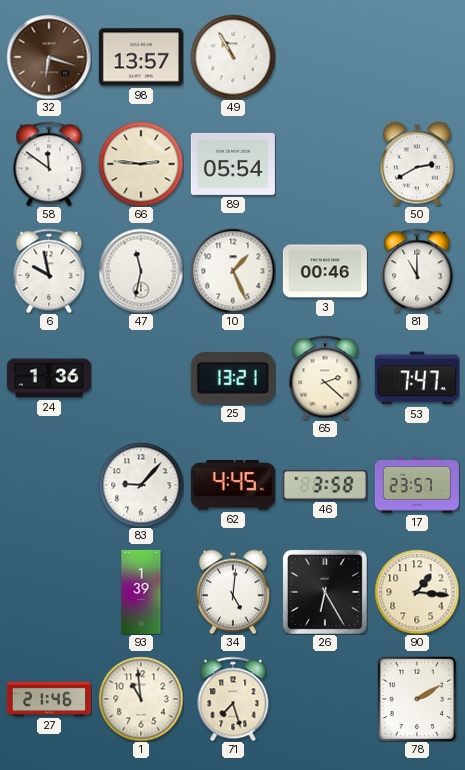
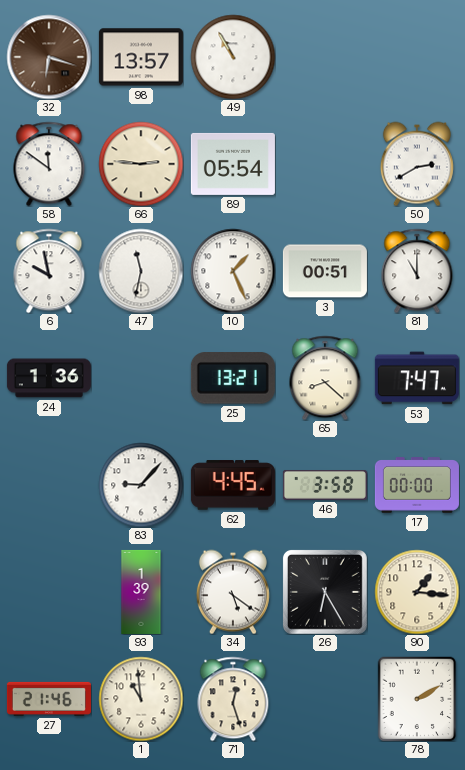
3: 00:46 -> 00:51 (325, 271)
65: 2:22 -> 8:22 (325, 378)
17: 23:57 -> 00:00 (417, 485)
34: 5:01 -> 5:21 (233, 592)
71: 7:27 -> 12:27 (233, 699)
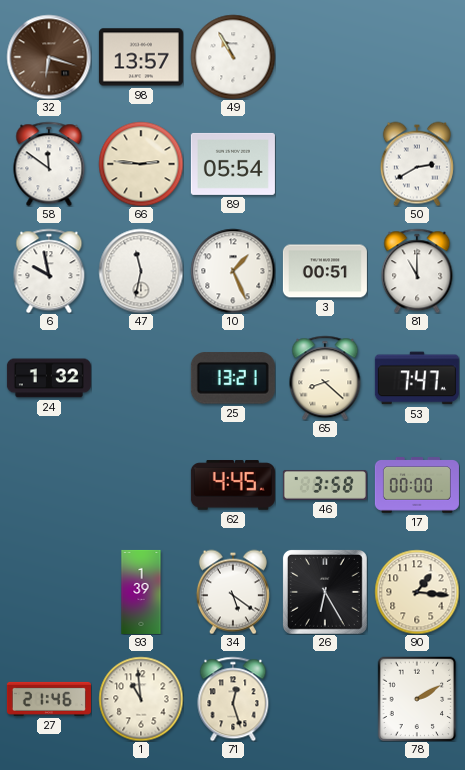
24: 1:36 -> 1:32 (49, 378)
83: 9:07 -> none (141, 485)
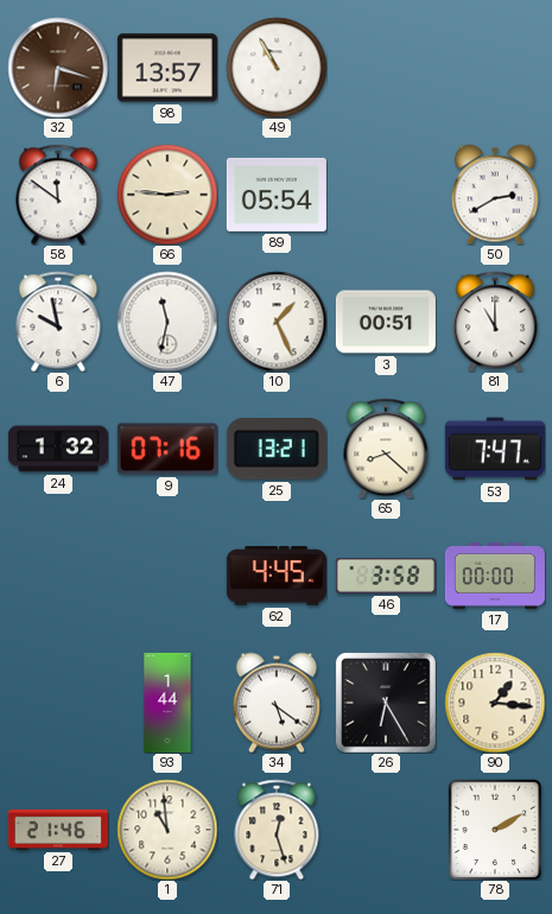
9: none -> 07:16 (167, 449)
93: 1:39 -> 1:44 (167, 703)
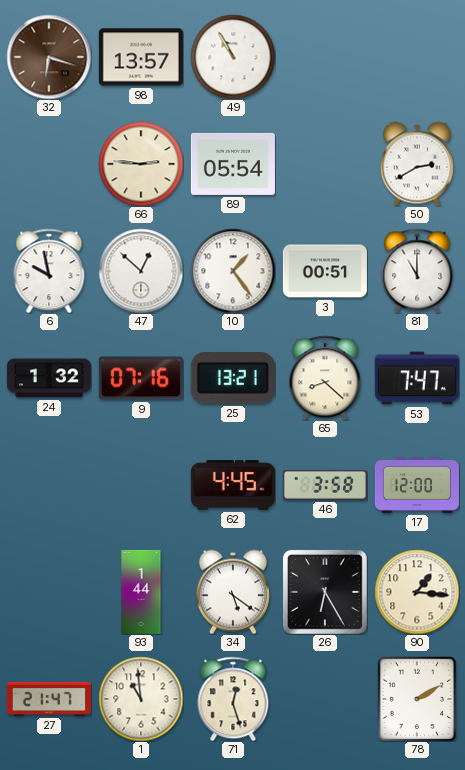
58: 11:51 -> none (58, 195)
47: 11:32 -> 12:52 (141, 271)
10: 1:26 -> 1:24 (233, 271)
17: 00:00 -> 12:00 (417, 485)
27: 21:46 -> 21:47 (49, 699)
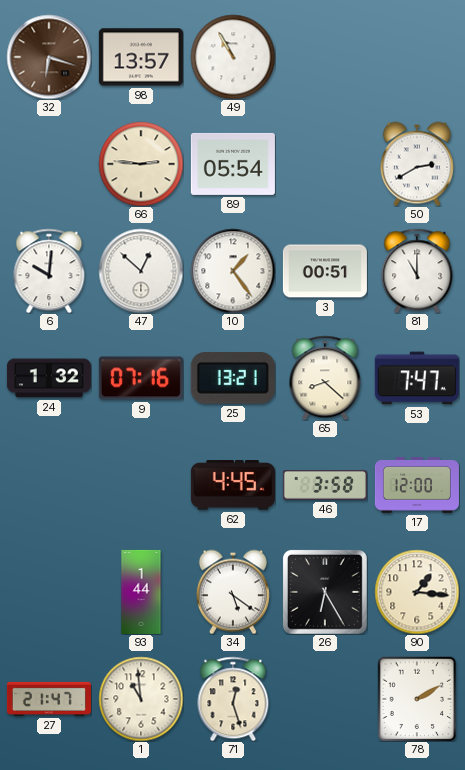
6: 9:58 -> 10:01 (49, 271)
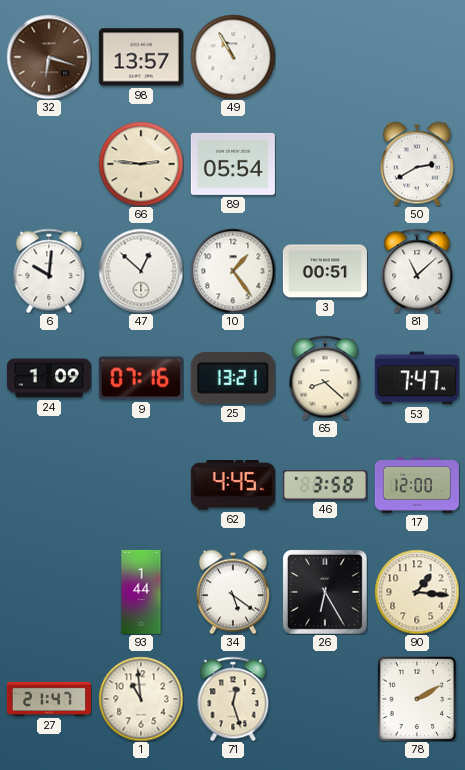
81: 11:00 -> 11:08 (417, 271)
24: 1:32 -> 1:09 (49, 378)
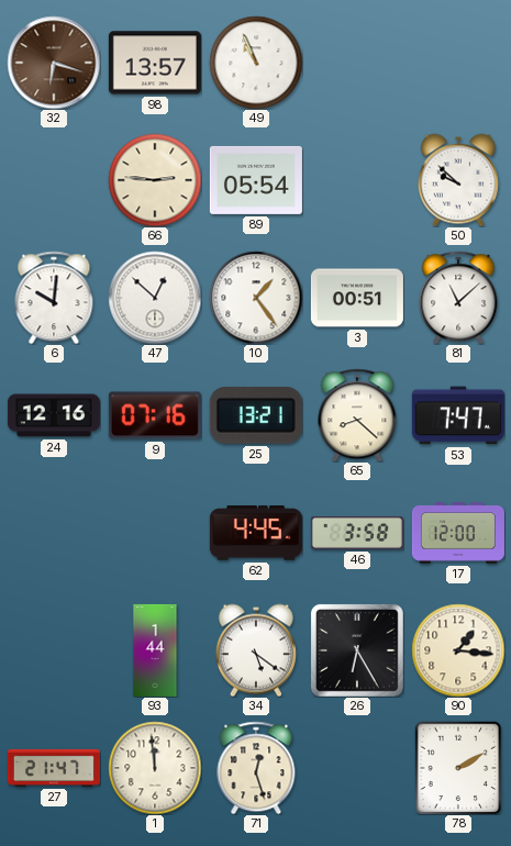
49: 10:55 -> 10:56 (256, 63)
50: 2:40 -> 9:52 (458, 180)
24: 1:09 -> 12:16 (54, 415)
1: 10:59 -> 11:59 (155, 768)
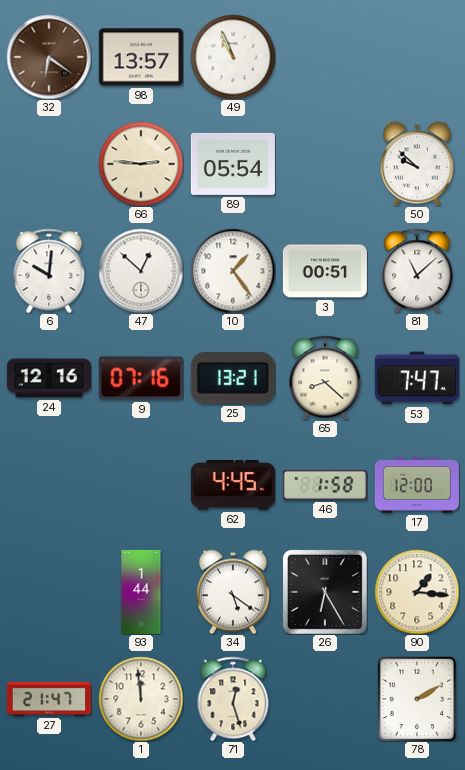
32: 6:18 -> 6:21 (49, 57)
46: 3:58 -> 1:58 (325, 486)
